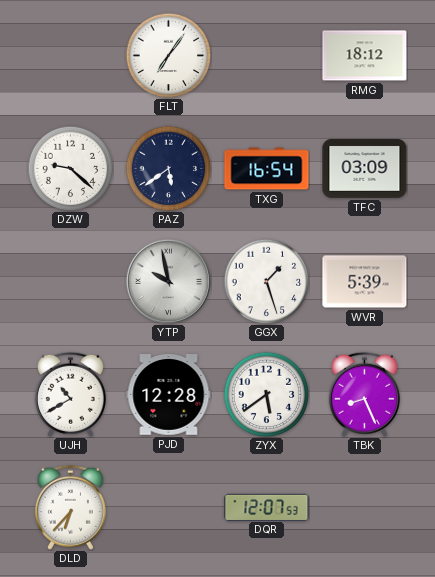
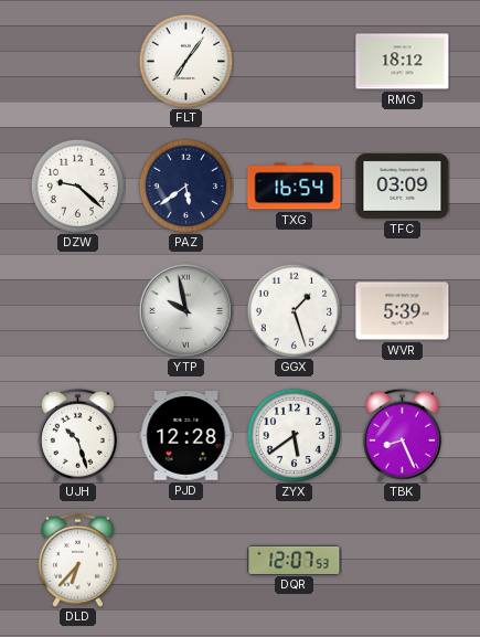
UJH: 10:40 -> 10:27 (77, 435)
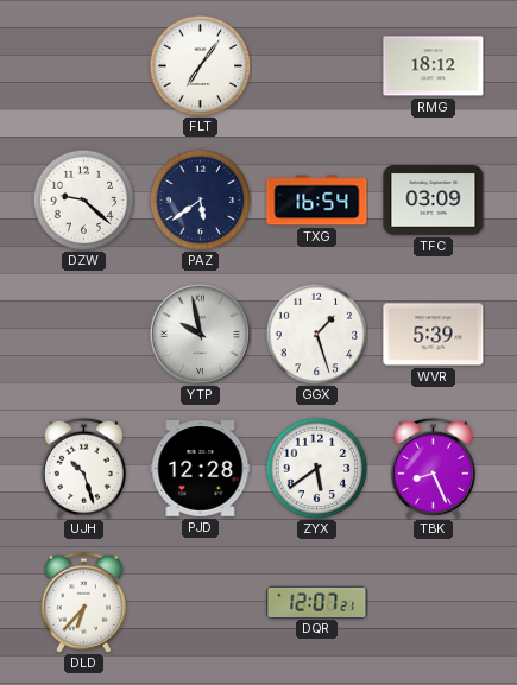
DQR: 12:07:53 -> 12:07:21 (317, 602)
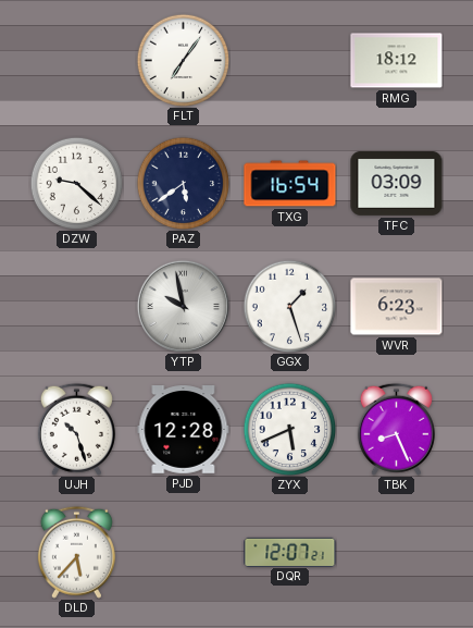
WVR: 5:39 -> 6:23 (397, 307)
ZYX: 5:39 -> 5:41 (289, 429)
DLD: 6:37 -> 5:37 (76, 552)
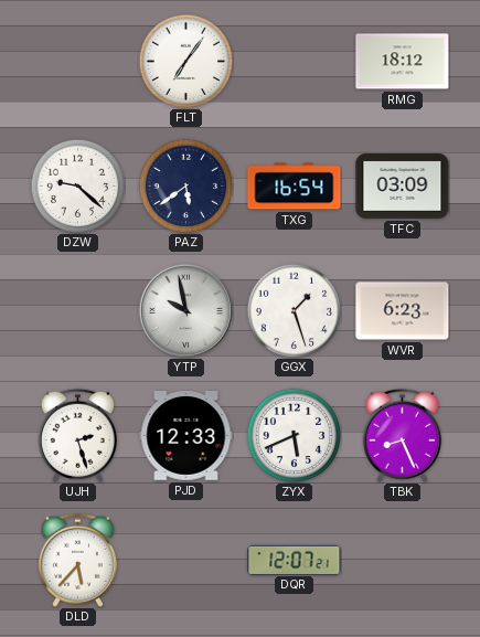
UJH: 10:27 -> 2:27 (77, 435)
PJD: 12:28 -> 12:33 (186, 436)
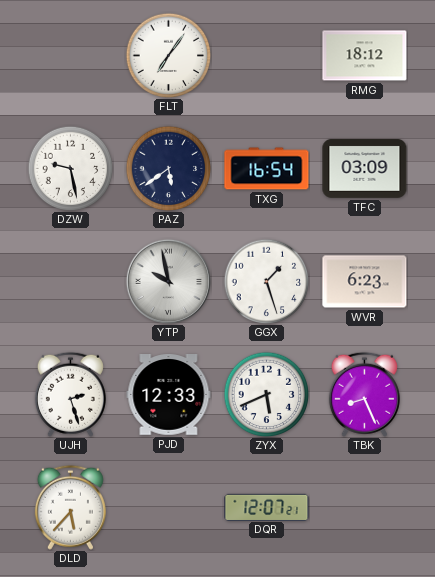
DZW: 9:22 -> 9:28 (70, 168)
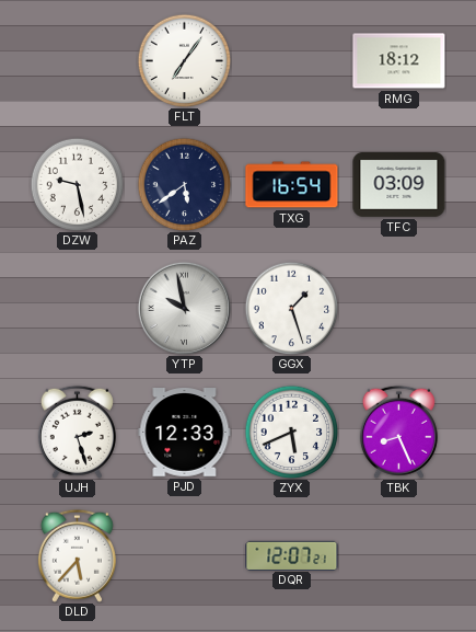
WVR: 6:23 -> none (365, 282)
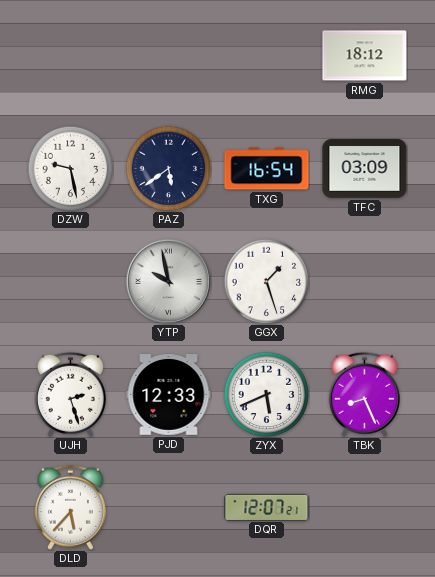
FLT: 7:06 -> none (184, 60)
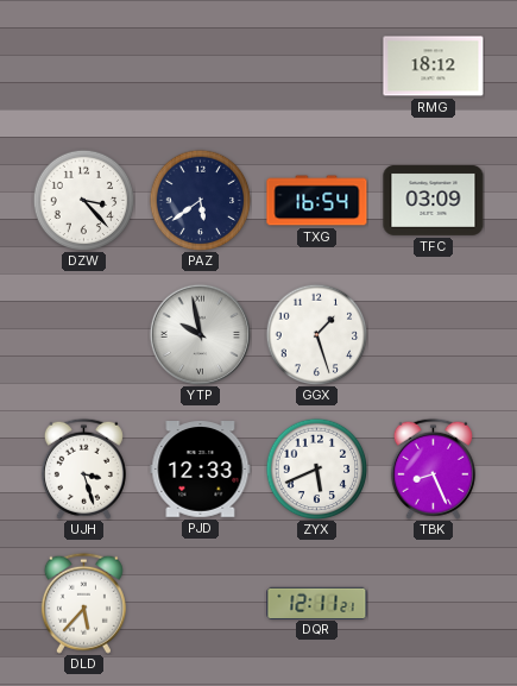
DZW: 9:28 -> 3:23 (83, 200)
UJH: 2:27 -> 3:27 (83, 468)
DQR: 12:07 -> 12:11 (317, 603)
